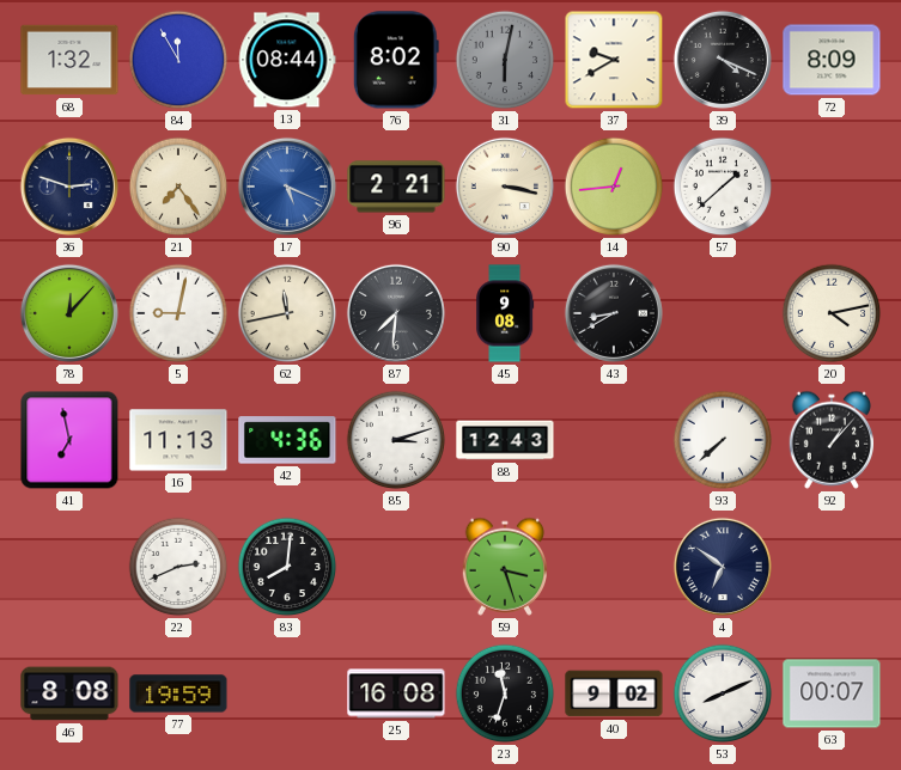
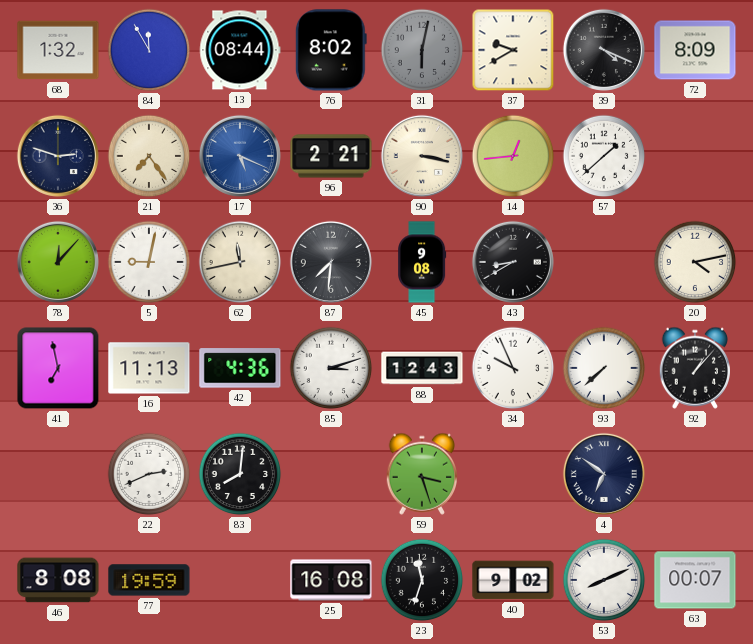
34: none -> 9:56 (513, 368)
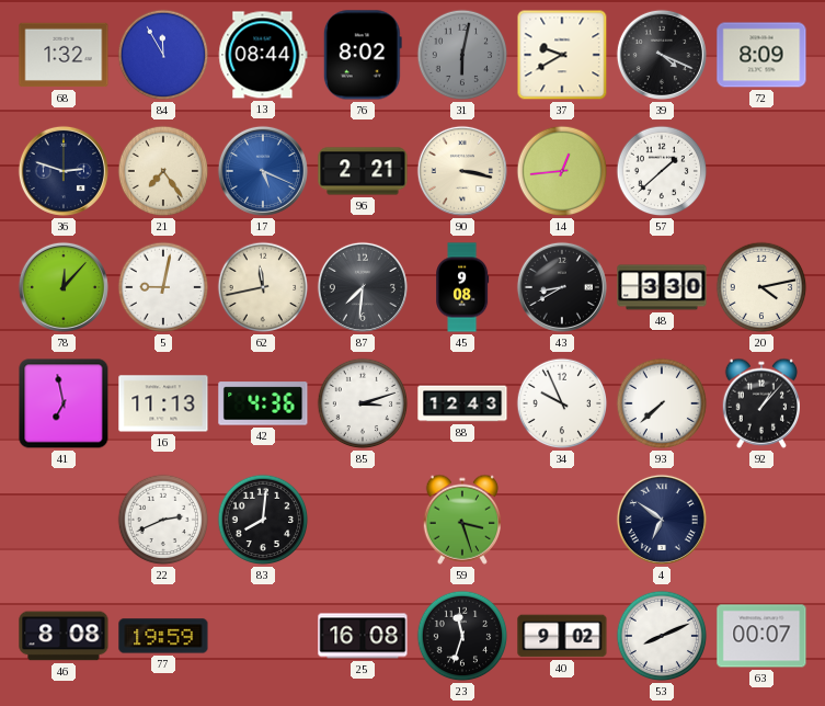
48: none -> 3:30 (662, 287)
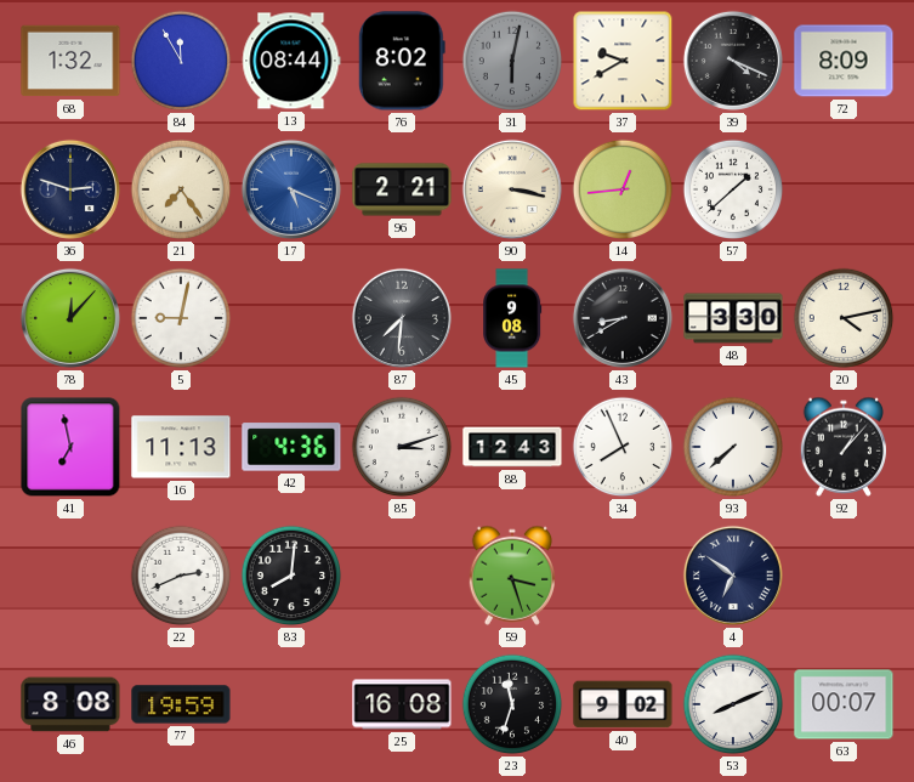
62: 11:43 -> none (263, 287)
34: 9:56 -> 7:56 (623, 447)
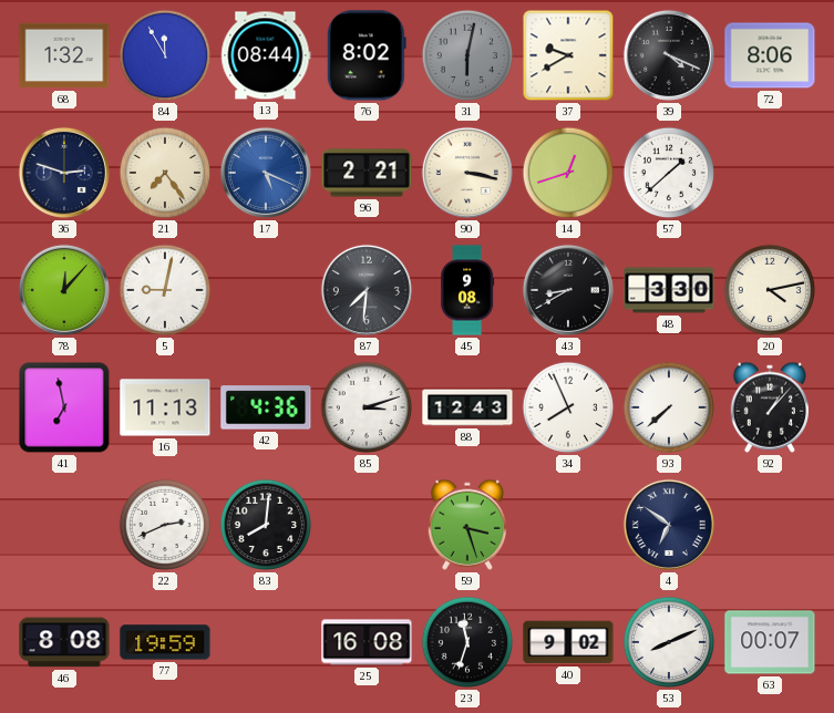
72: 8:09 -> 8:06 (770, 55)
14: 12:44 -> 12:42 (568, 173)
